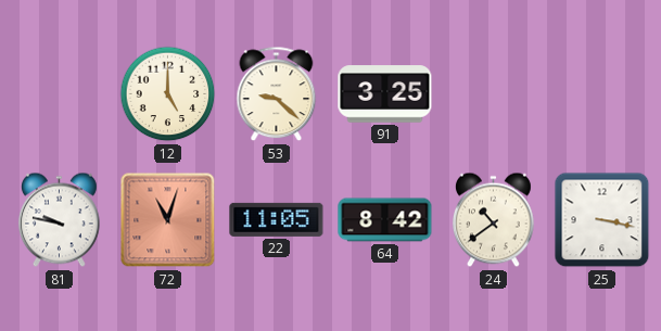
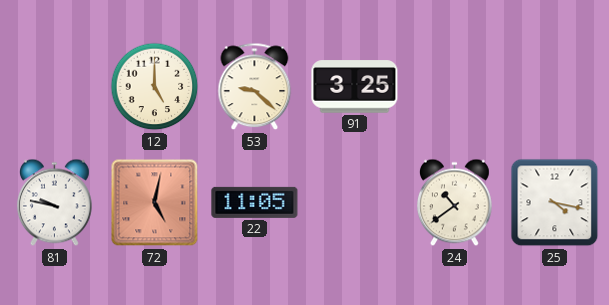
72: 11:03 -> 5:02 (155, 203)
64: 8:42 -> none (385, 220)
25: 3:17 -> 4:17 (555, 203)
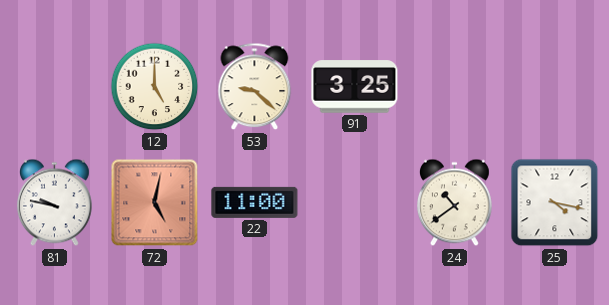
22: 11:05 -> 11:00 (255, 202)
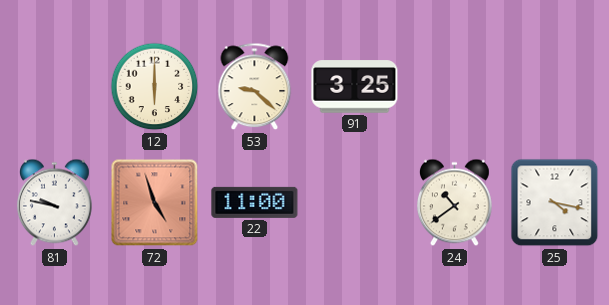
12: 5:00 -> 6:00 (155, 87)
72: 5:02 -> 4:57 (155, 203)
